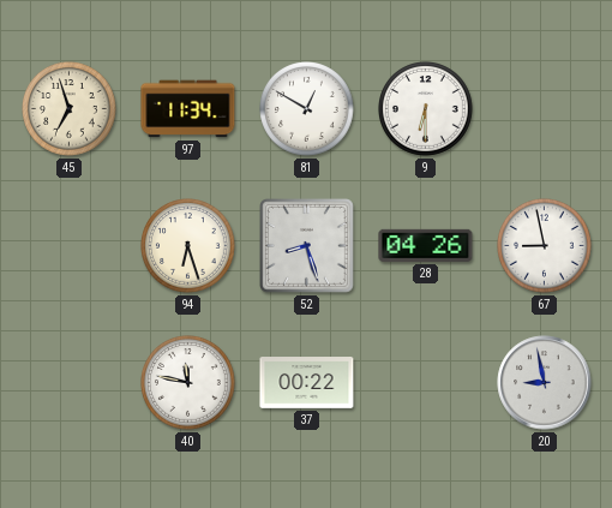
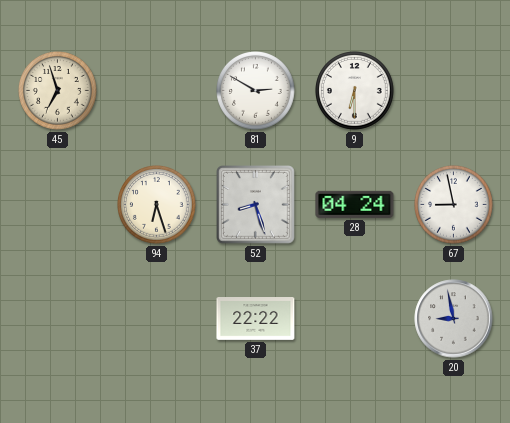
97: 11:34 -> none (188, 109)
81: 12:50 -> 2:50 (256, 91)
28: 04:26 -> 04:24 (355, 204)
40: 11:47 -> none (188, 383)
37: 00:22 -> 22:22 (256, 319)
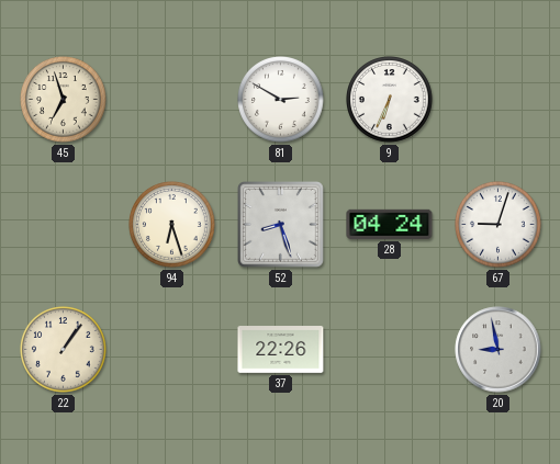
9: 6:30 -> 6:34 (390, 100)
67: 8:58 -> 9:03 (499, 225)
22: none -> 1:06 (64, 350)
37: 22:22 -> 22:26 (281, 350)
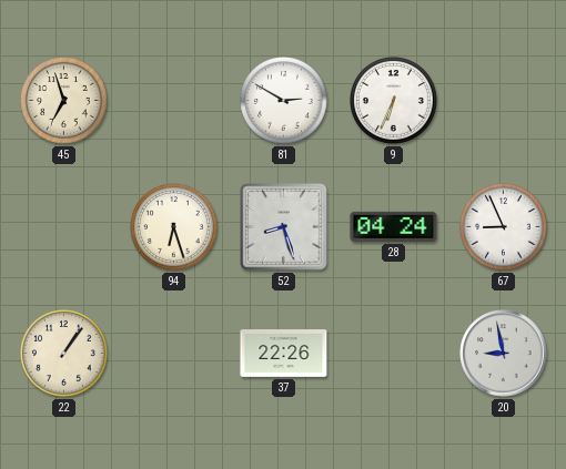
67: 9:03 -> 8:56 (504, 227)
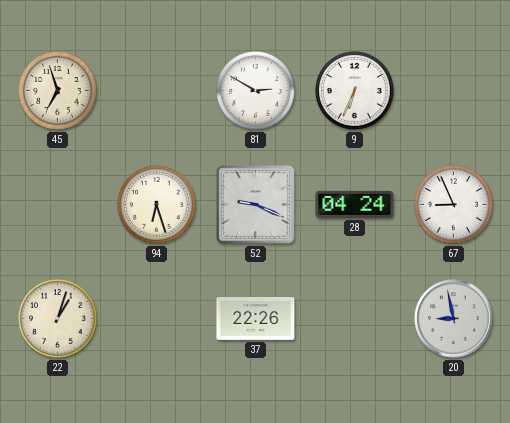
52: 8:27 -> 9:19 (256, 205)
22: 1:06 -> 1:03 (58, 319)
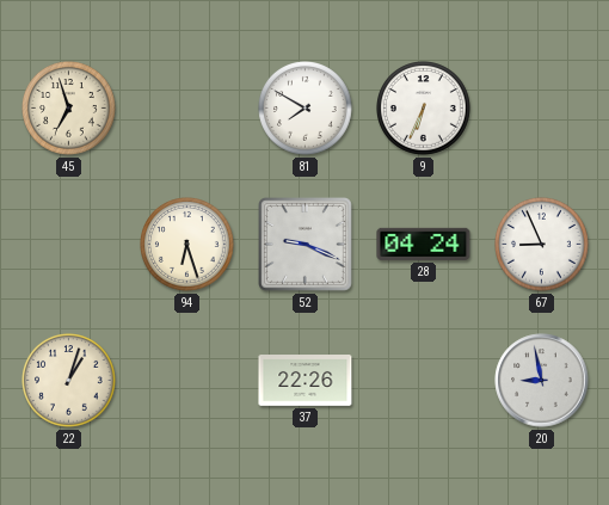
81: 2:50 -> 7:50 (306, 109)
